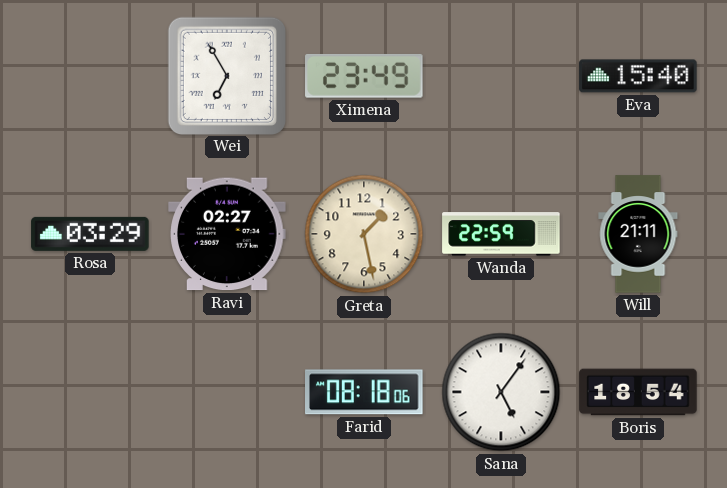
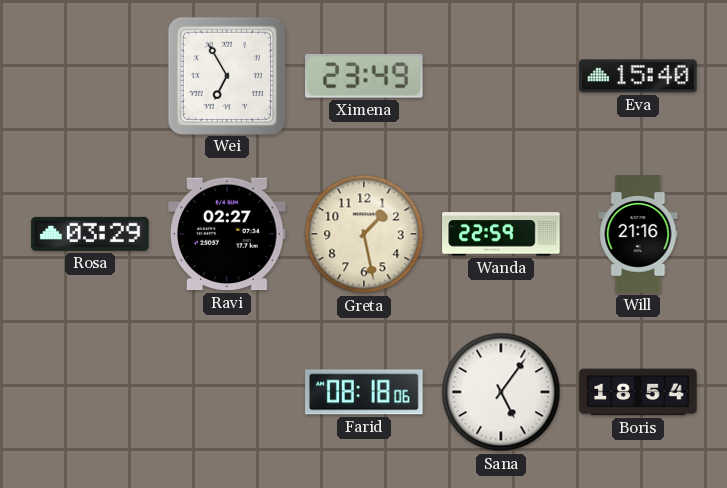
Will: 21:11 -> 21:16 (638, 234)
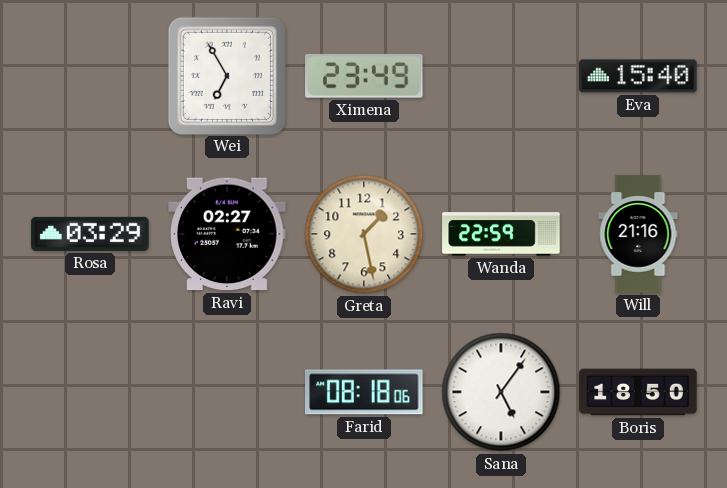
Boris: 18:54 -> 18:50 (638, 392)
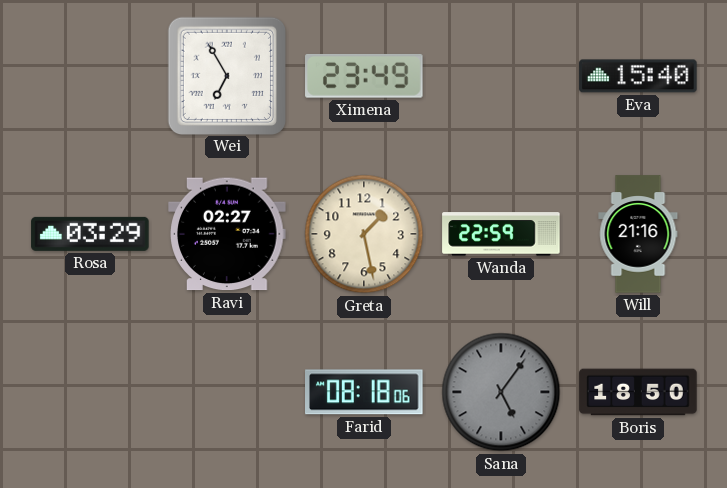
Sana dial: white -> grey (501, 392)
